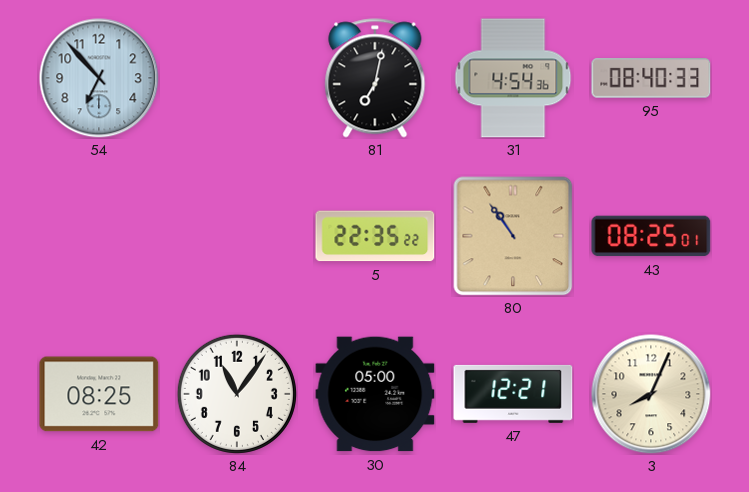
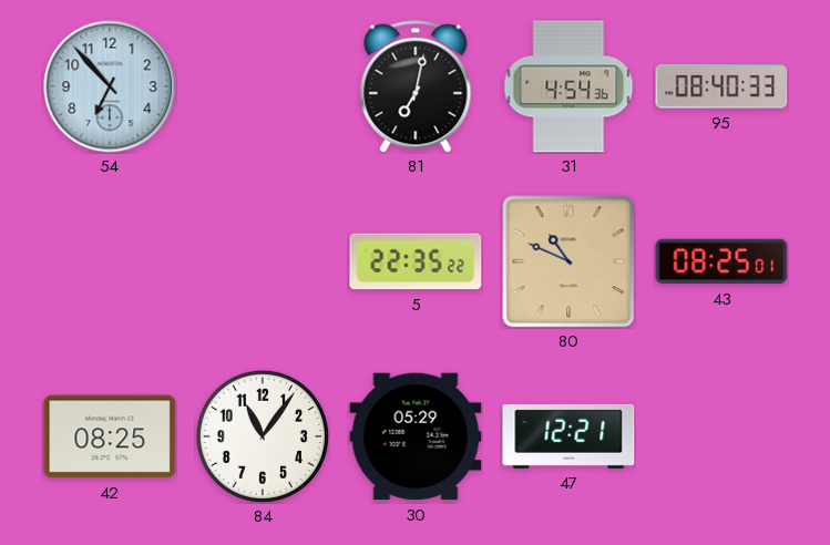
80: 10:54 -> 10:49 (568, 261)
30: 05:00 -> 05:29 (416, 436)
3: 8:04 -> none (651, 394)
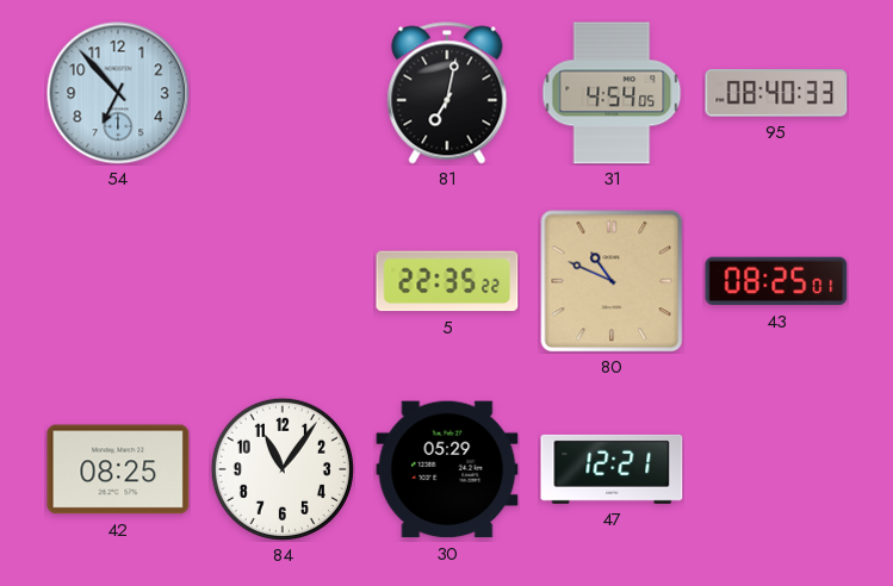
31: 4:54:36 -> 4:54:05 (612, 93)
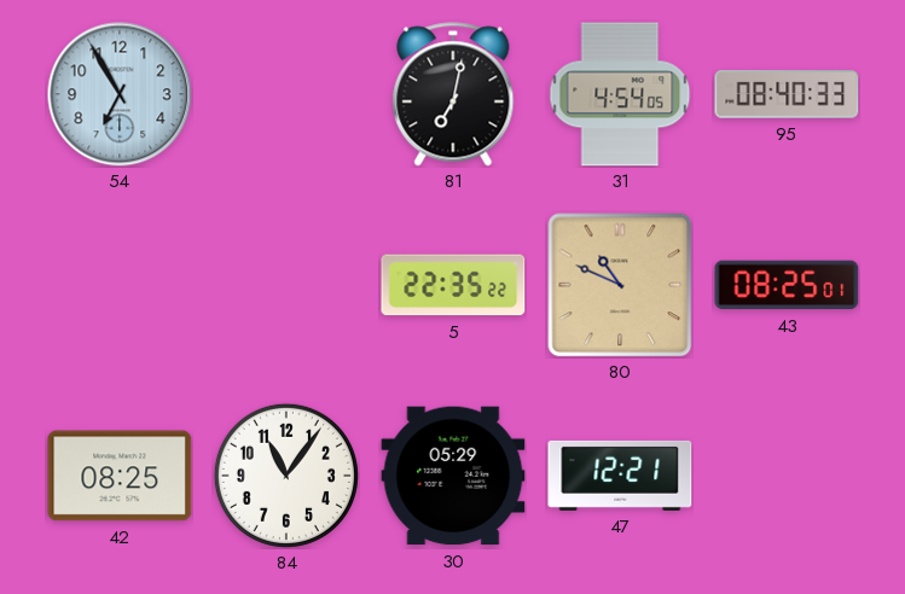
54: 6:53 -> 6:55 (120, 94)
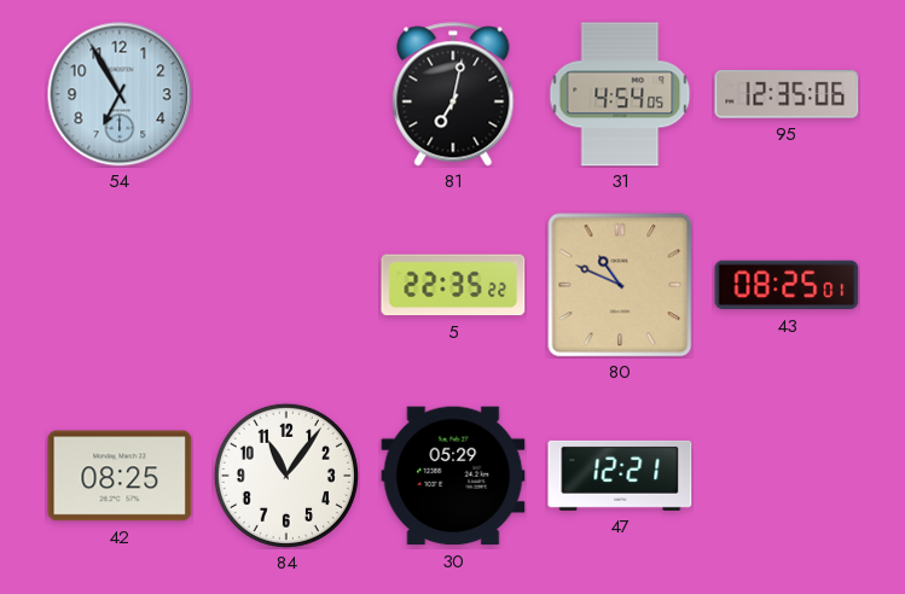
95: 08:40 -> 12:35 (787, 94)
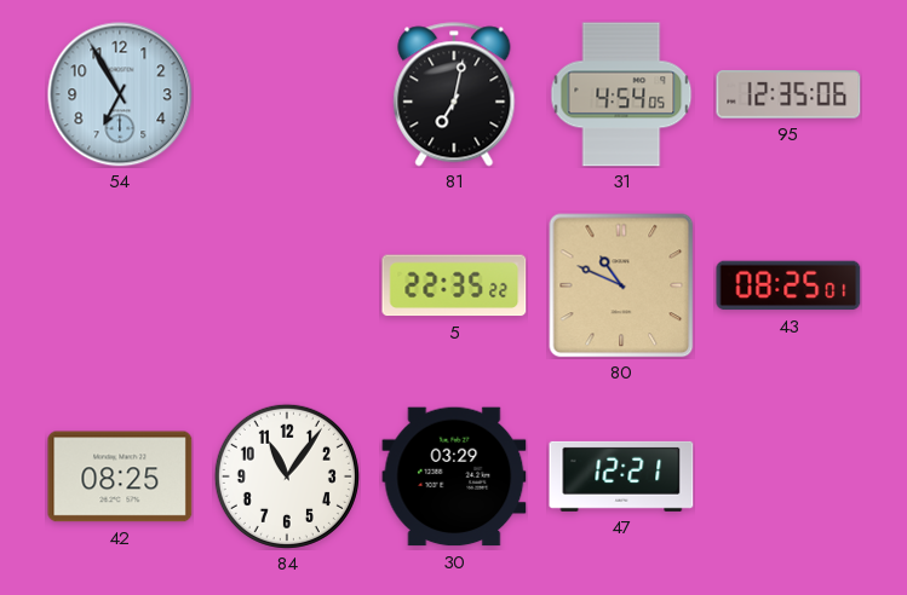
30: 05:29 -> 03:29 (454, 476)
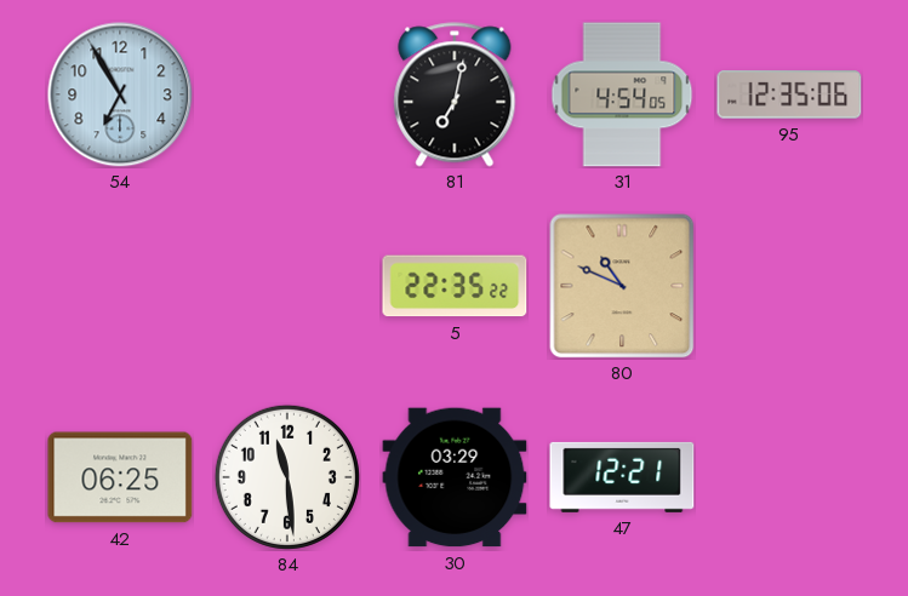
43: 08:25 -> none (788, 285)
42: 08:25 -> 06:25 (120, 477)
84: 11:06 -> 11:29 (287, 477)
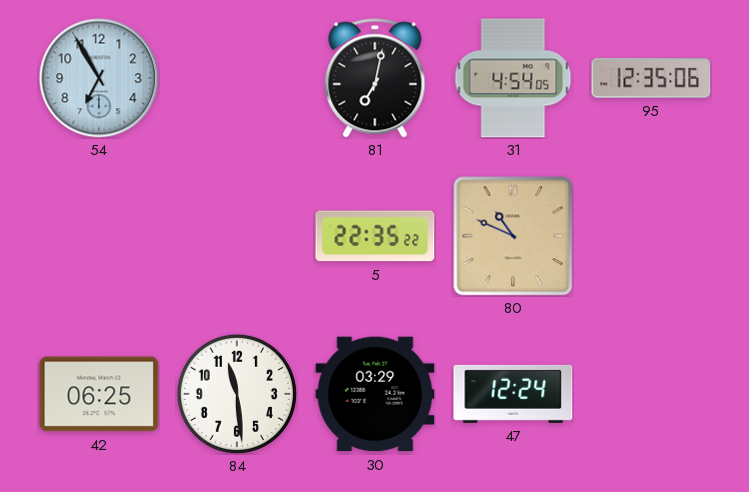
47: 12:21 -> 12:24 (513, 394)
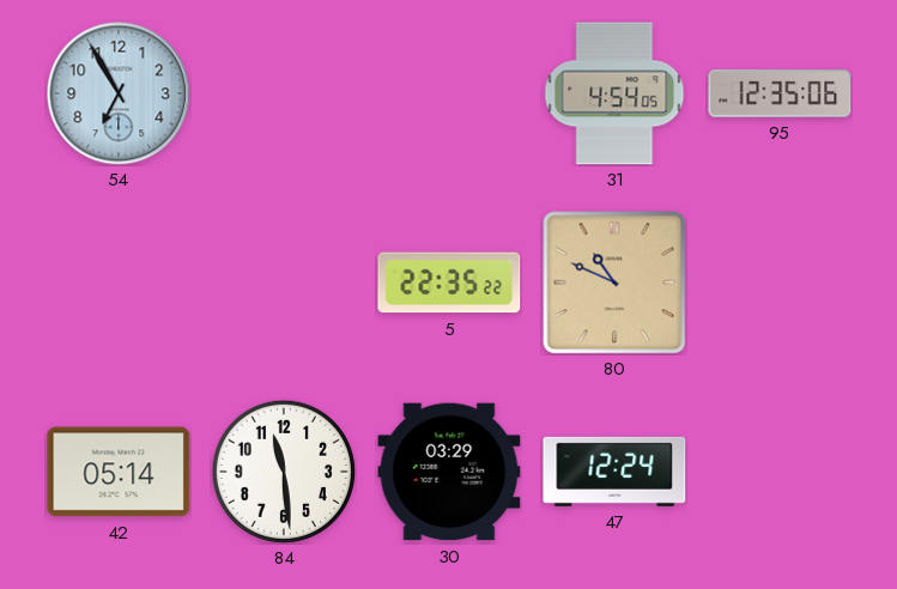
81: 7:02 -> none (375, 78)
42: 06:25 -> 05:14 (119, 472)
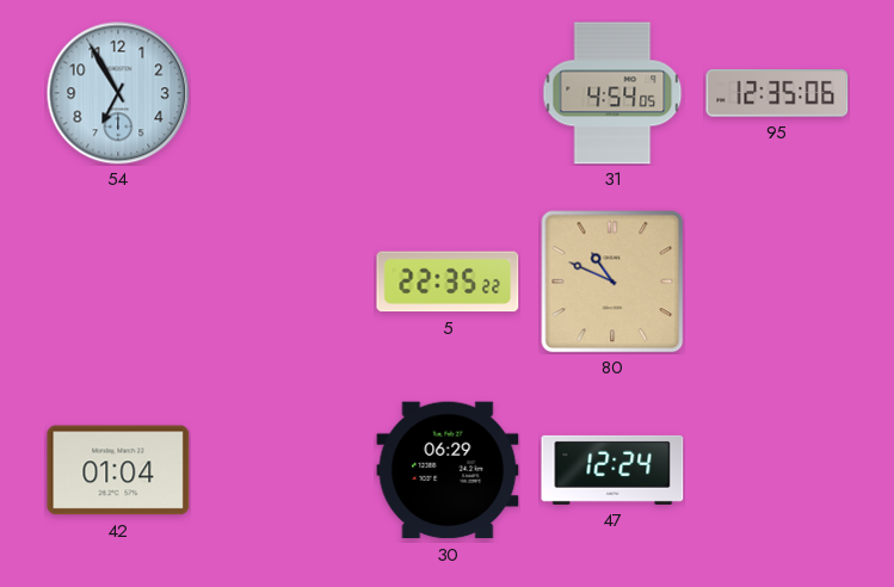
42: 05:14 -> 01:04 (118, 470)
84: 11:29 -> none (284, 472)
30: 03:29 -> 06:29 (448, 470)
